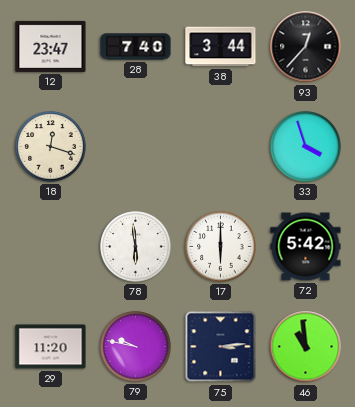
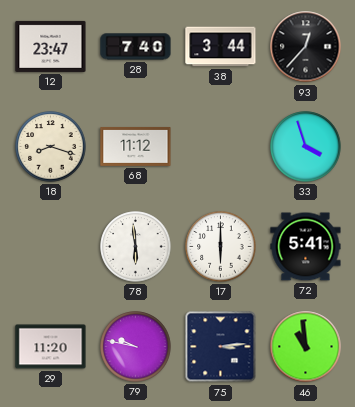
18: 12:18 -> 8:18 (51, 147)
68: none -> 11:12 (136, 146)
72: 5:42 -> 5:41 (306, 247)
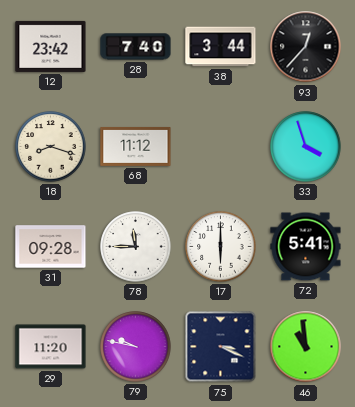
12: 23:47 -> 23:42 (51, 46)
31: none -> 09:28 (51, 247)
78: 5:59 -> 11:45 (136, 247)
75: 3:14 -> 3:19 (221, 347)
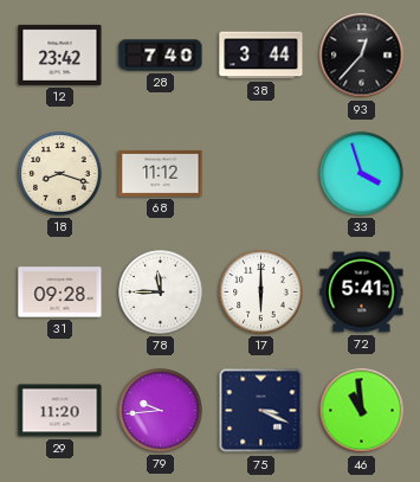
79: 9:47 -> 9:44 (161, 411)
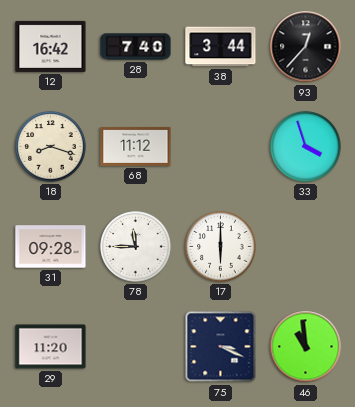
12: 23:42 -> 16:42 (51, 46)
72: 5:41 -> none (362, 293)
79: 9:44 -> none (161, 411)
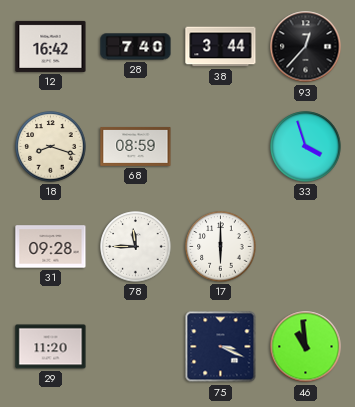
68: 11:12 -> 08:59 (136, 146)
